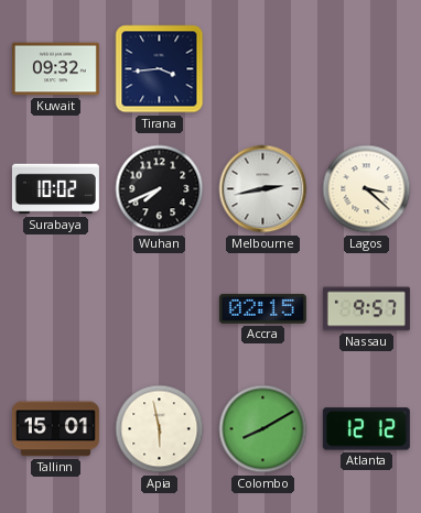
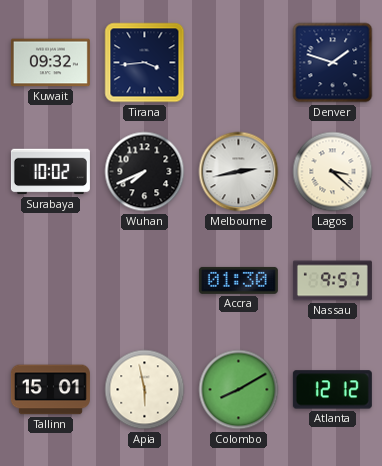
Denver: none -> 1:48 (333, 63)
Accra: 02:15 -> 01:30 (238, 280)
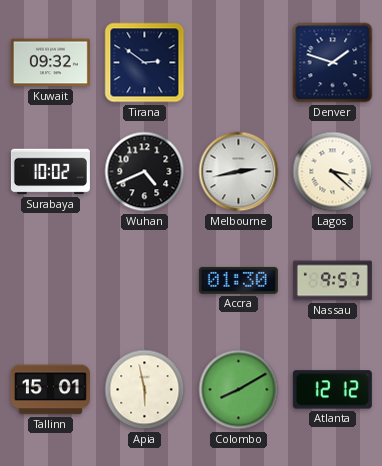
Tirana: 3:44 -> 2:51 (145, 63)
Wuhan: 7:41 -> 4:41 (145, 172)
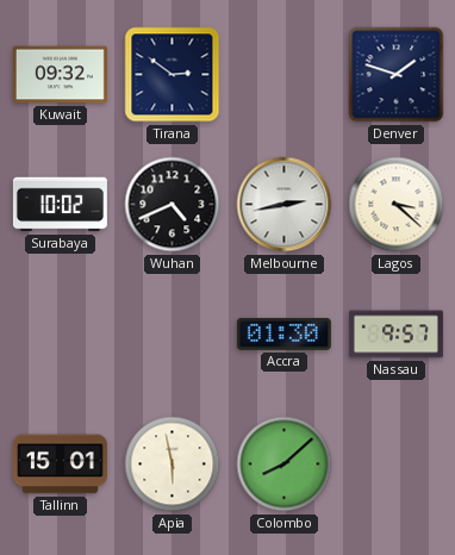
Colombo: 8:10 -> 8:08 (285, 464)
Atlanta: 12:12 -> none (332, 390)
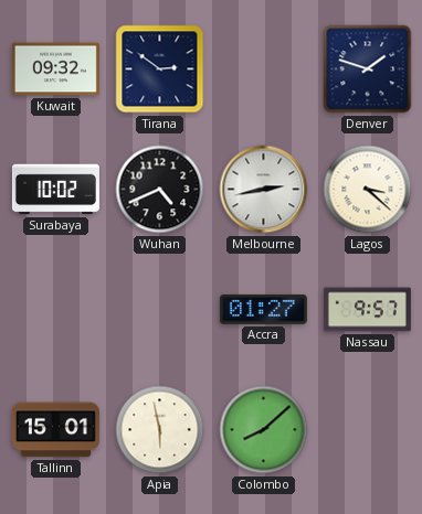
Accra: 01:30 -> 01:27 (263, 309)
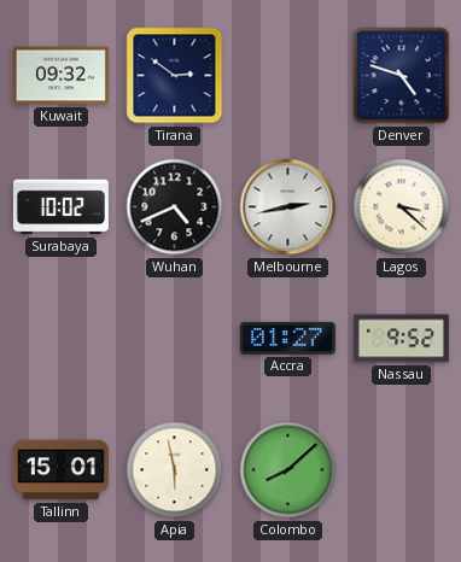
Denver: 1:48 -> 4:48 (402, 76)
Nassau: 9:57 -> 9:52 (401, 339)
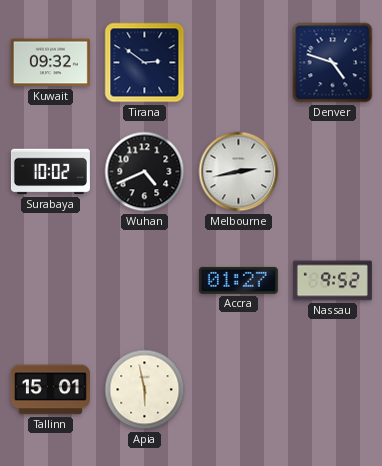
Lagos: 3:22 -> none (402, 207)
Colombo: 8:08 -> none (288, 470)
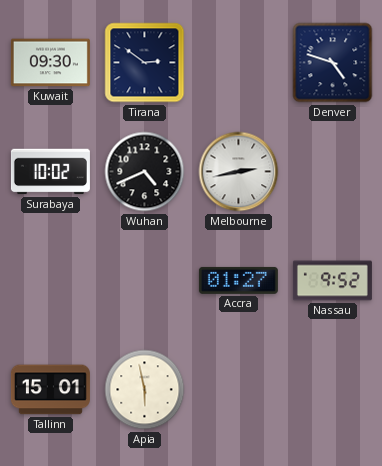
Kuwait: 09:32 -> 09:30 (50, 63)
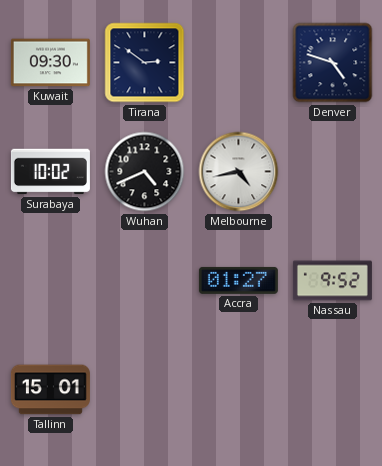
Melbourne: 2:43 -> 4:43 (239, 172)
Apia: 5:58 -> none (145, 390)
